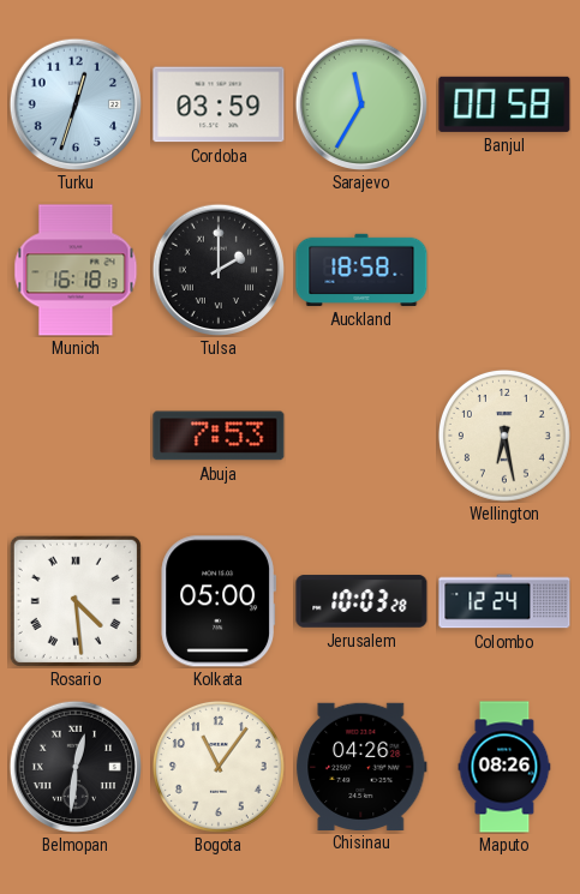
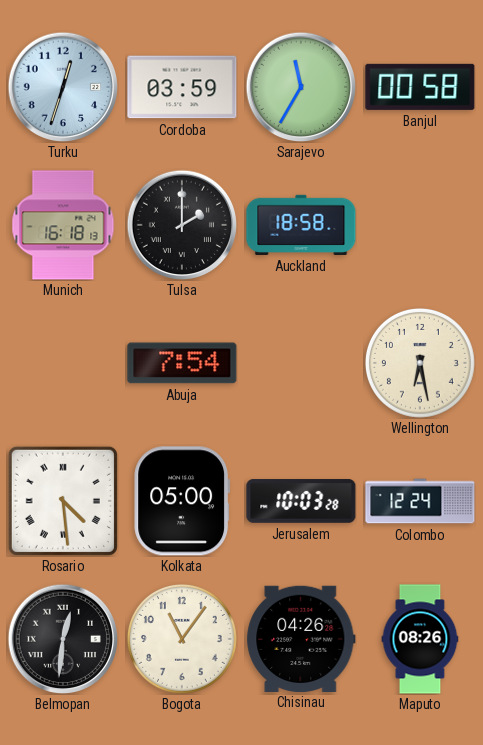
Abuja: 7:53 -> 7:54 (182, 363)
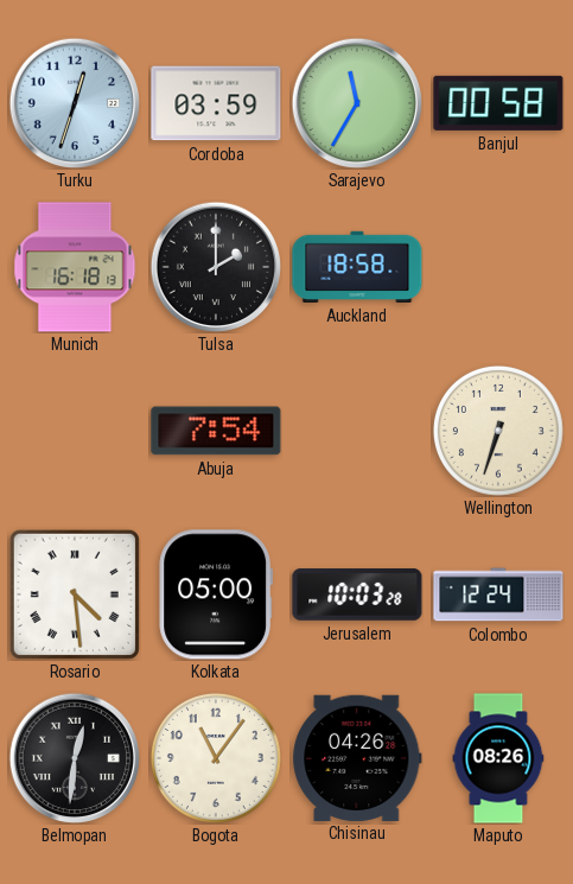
Wellington: 6:28 -> 6:33 (498, 431)
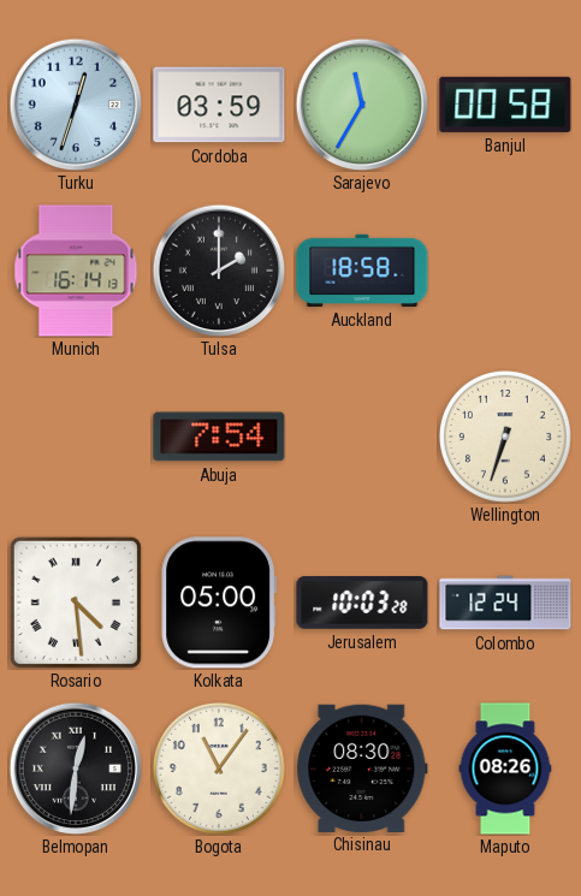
Munich: 16:18 -> 16:14 (76, 271)
Chisinau: 04:26 -> 08:30 (362, 767)
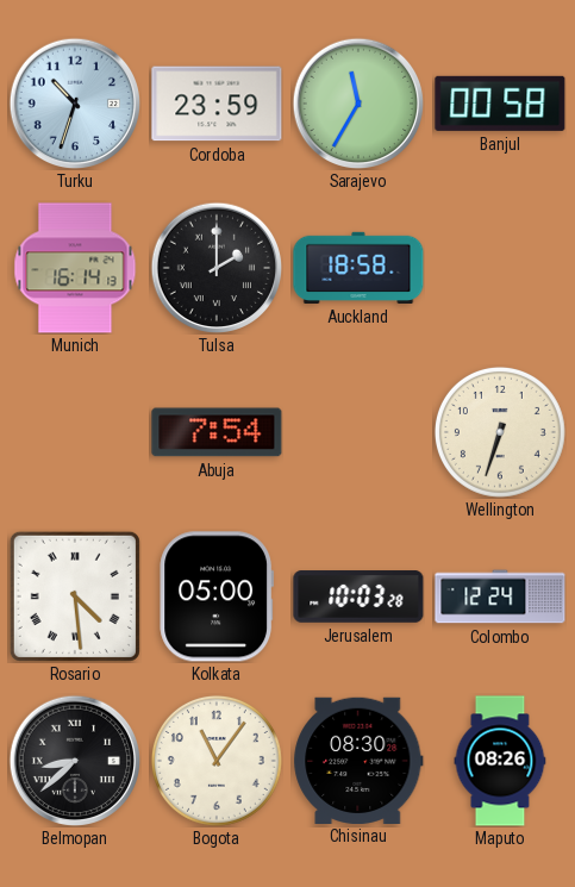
Turku: 12:33 -> 10:33 (75, 104)
Cordoba: 03:59 -> 23:59 (217, 104)
Belmopan: 12:31 -> 8:38 (75, 761)
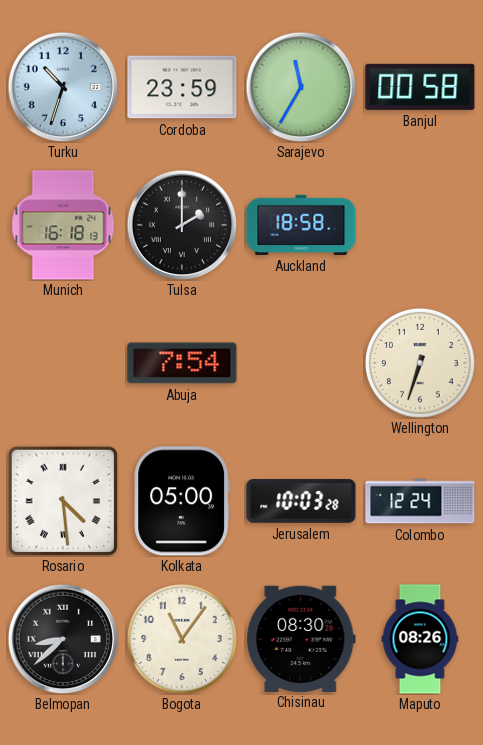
Munich: 16:14 -> 16:18 (63, 225)
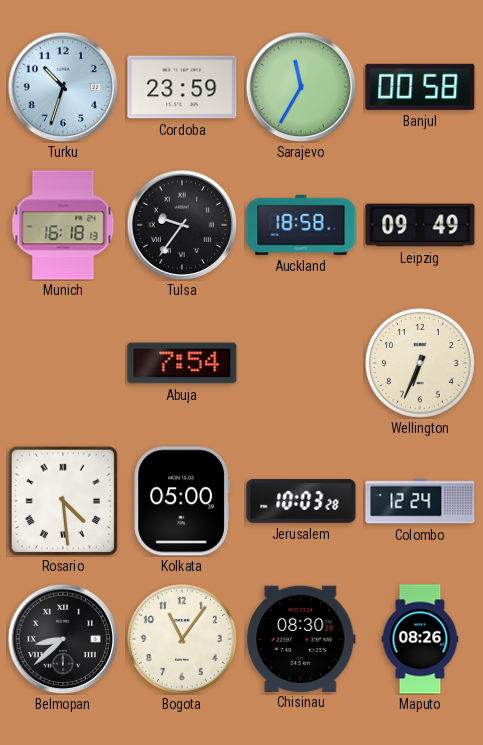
Tulsa: 2:00 -> 9:36 (182, 225)
Leipzig: none -> 09:49 (420, 225)
Wellington: 6:33 -> 6:34 (420, 363)
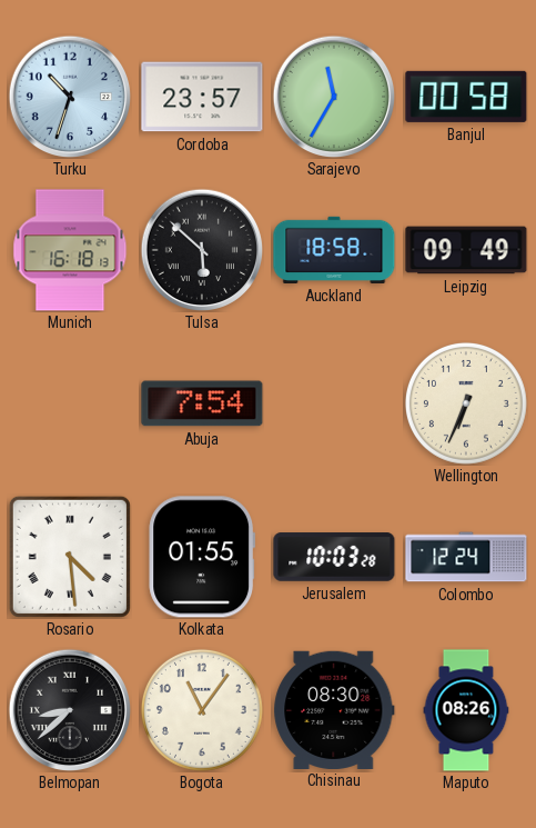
Cordoba: 23:59 -> 23:57 (202, 97)
Tulsa: 9:36 -> 5:52 (202, 250)
Kolkata: 05:00 -> 01:55 (202, 557)
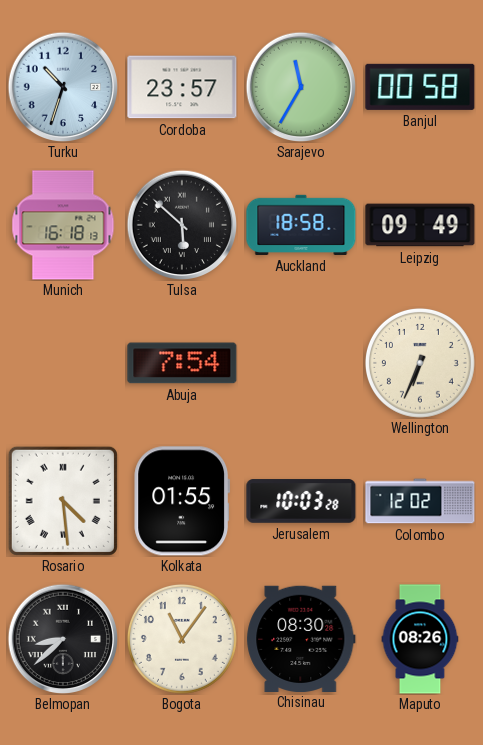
Colombo: 12:24 -> 12:02 (420, 501)
